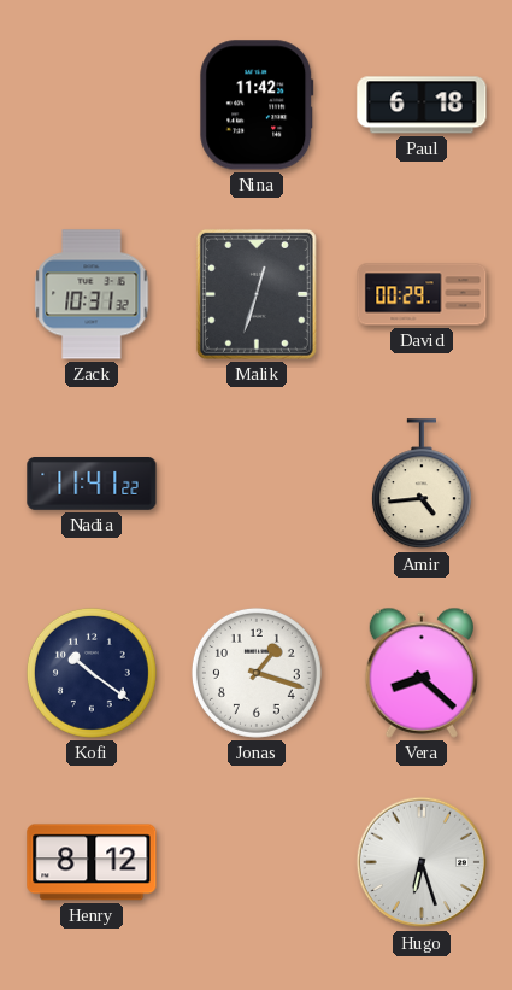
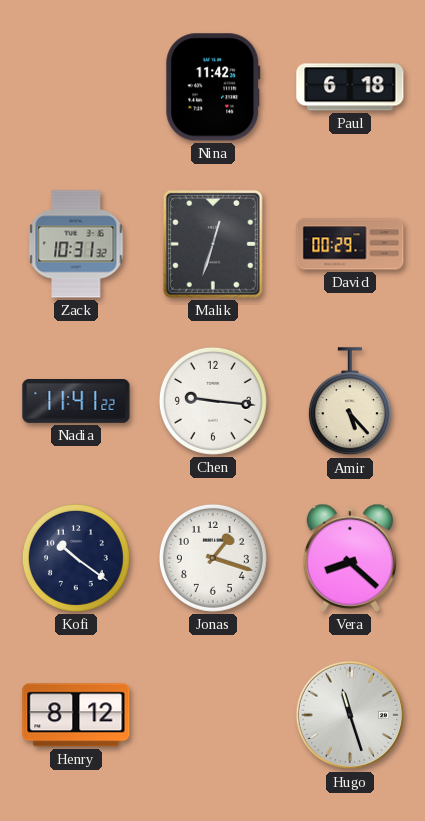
Chen: none -> 9:16 (213, 401)
Amir: 4:44 -> 5:23 (350, 402)
Hugo: 6:27 -> 11:27 (350, 715)
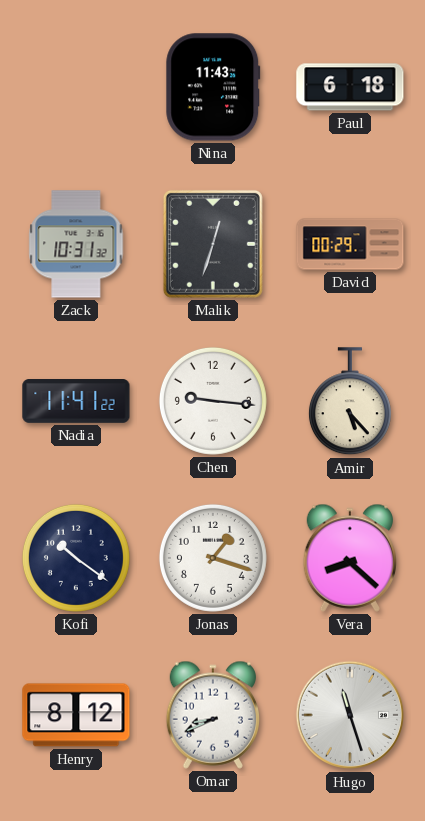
Nina: 11:42 -> 11:43 (213, 87)
Omar: none -> 8:41 (212, 715)
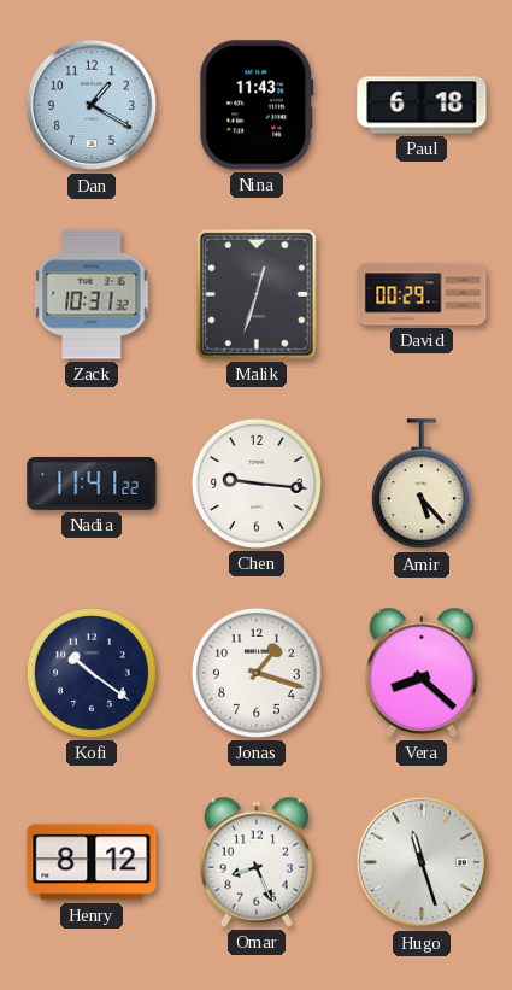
Dan: none -> 1:20 (92, 105)
Omar: 8:41 -> 8:26 (255, 862)
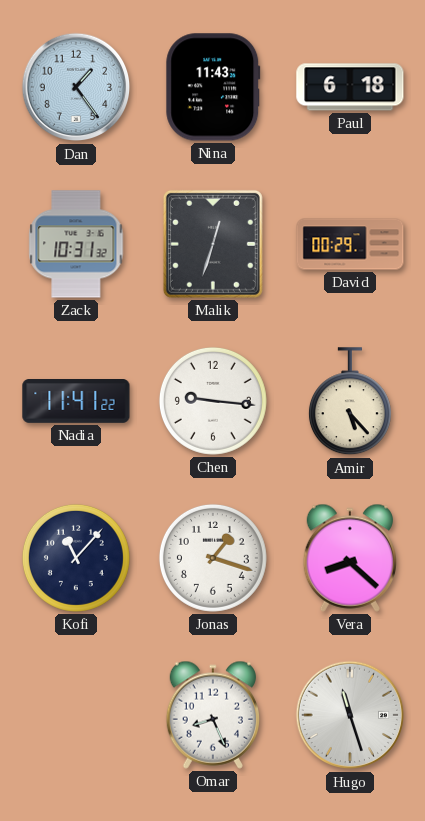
Dan: 1:20 -> 1:24 (76, 87)
Kofi: 10:21 -> 11:07 (76, 558)
Henry: 8:12 -> none (92, 862)
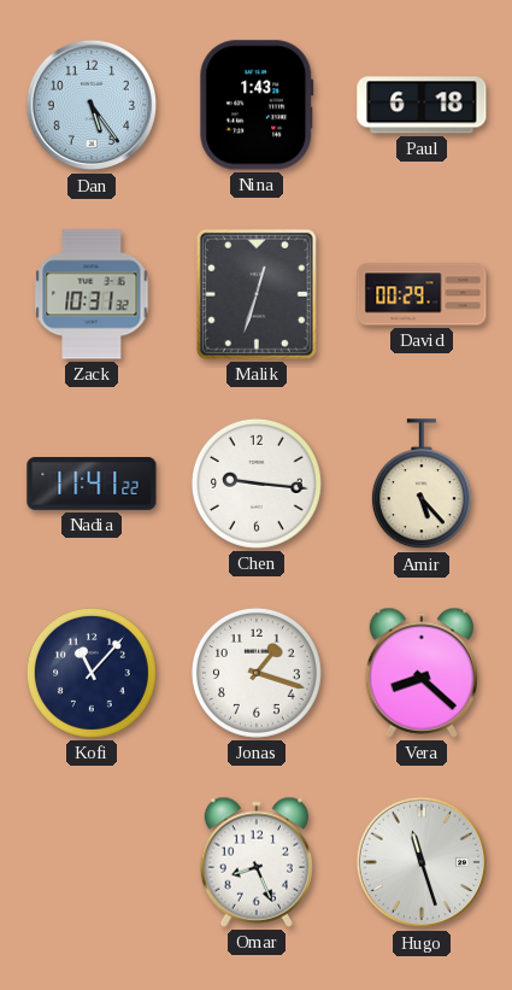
Dan: 1:24 -> 5:24 (92, 105)
Nina: 11:43 -> 1:43 (257, 105)
